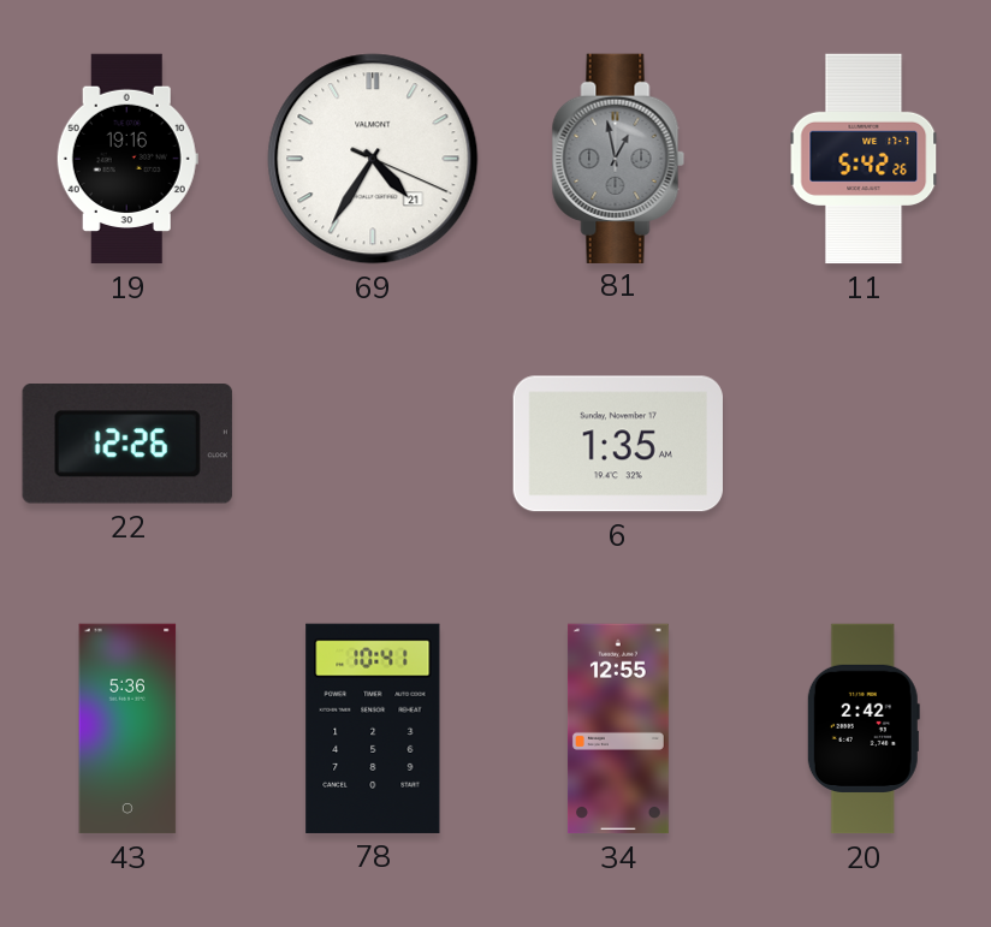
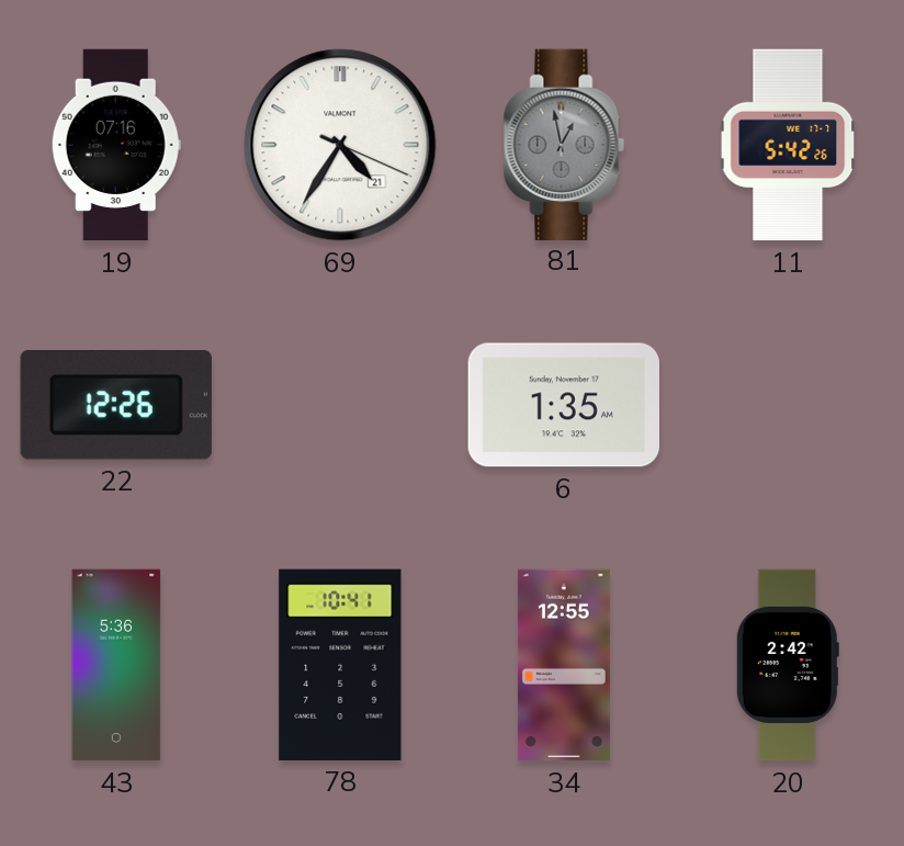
19: 19:16 -> 07:16 (116, 145)
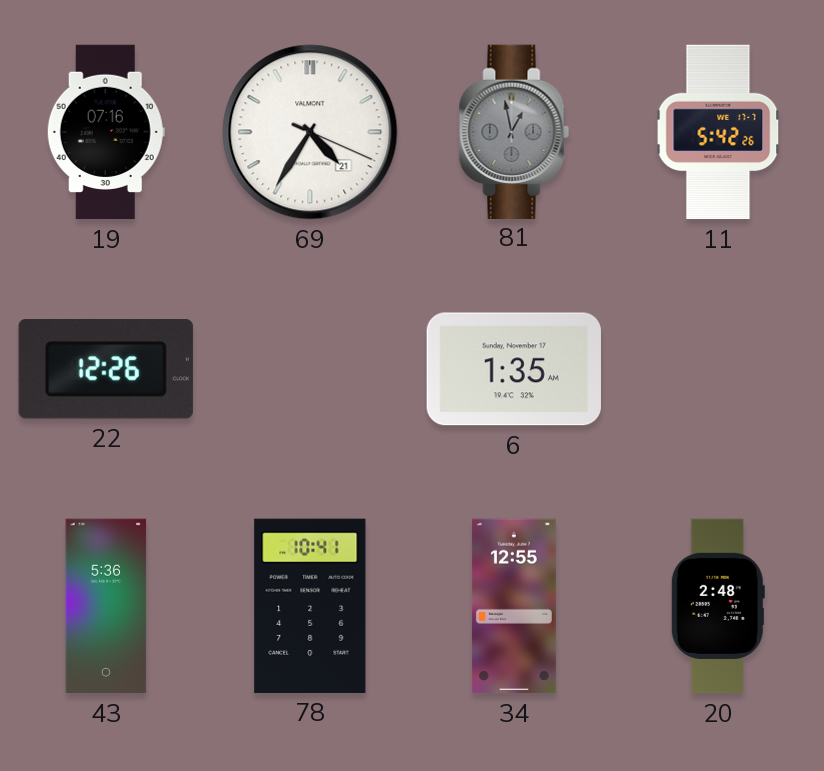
20: 2:42 -> 2:48 (718, 606)
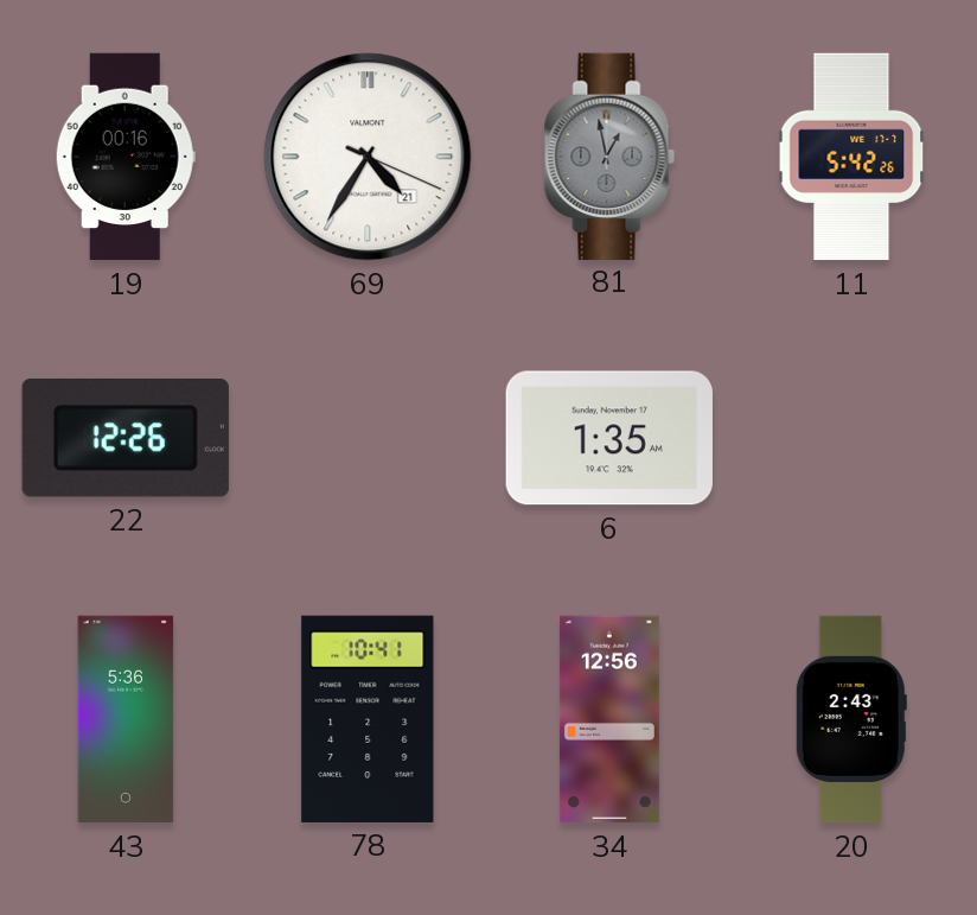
19: 07:16 -> 00:16 (126, 157)
34: 12:55 -> 12:56 (609, 719)
20: 2:48 -> 2:43 (851, 719)
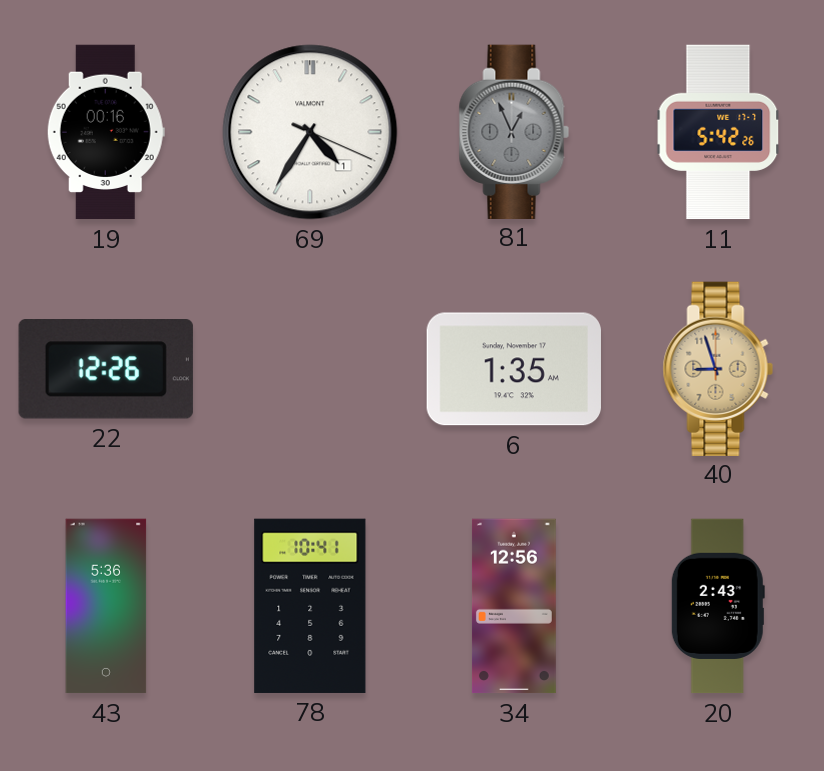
69 date: 21 -> 1 (310, 132)
81: 12:58 -> 12:56 (514, 131)
40: none -> 8:57 (718, 368)
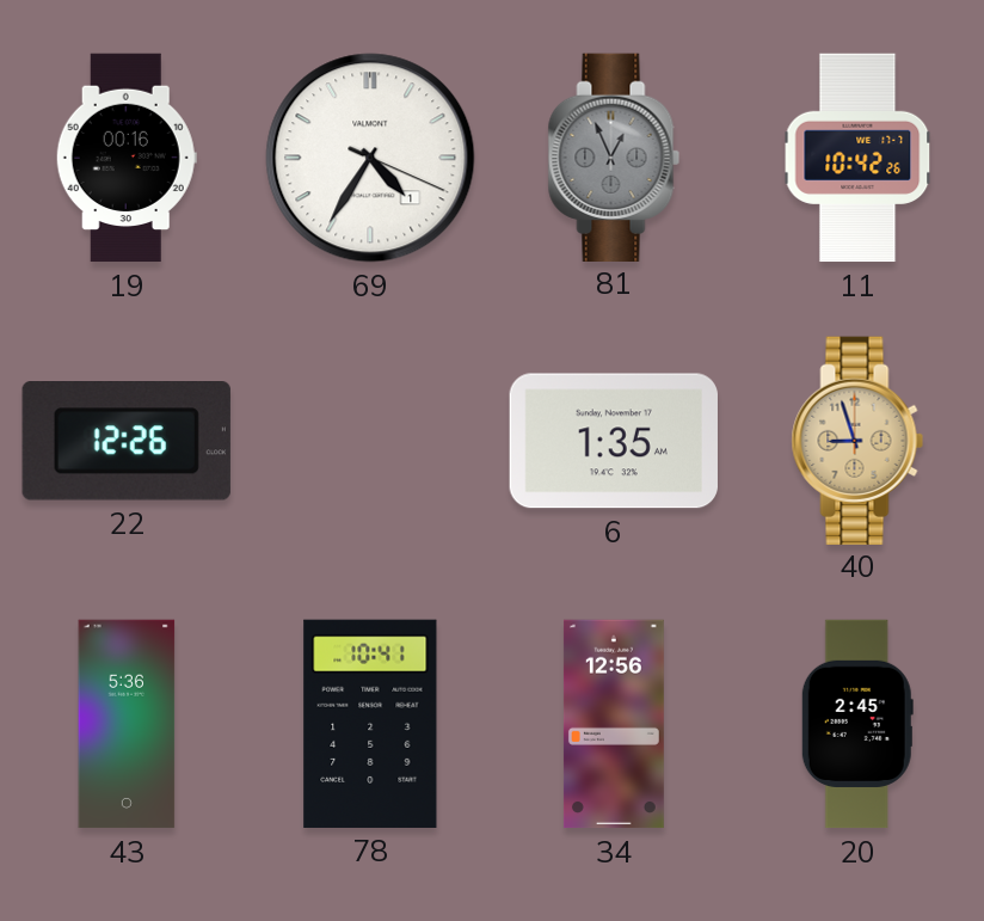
11: 5:42 -> 10:42 (857, 158)
20: 2:43 -> 2:45 (857, 724)
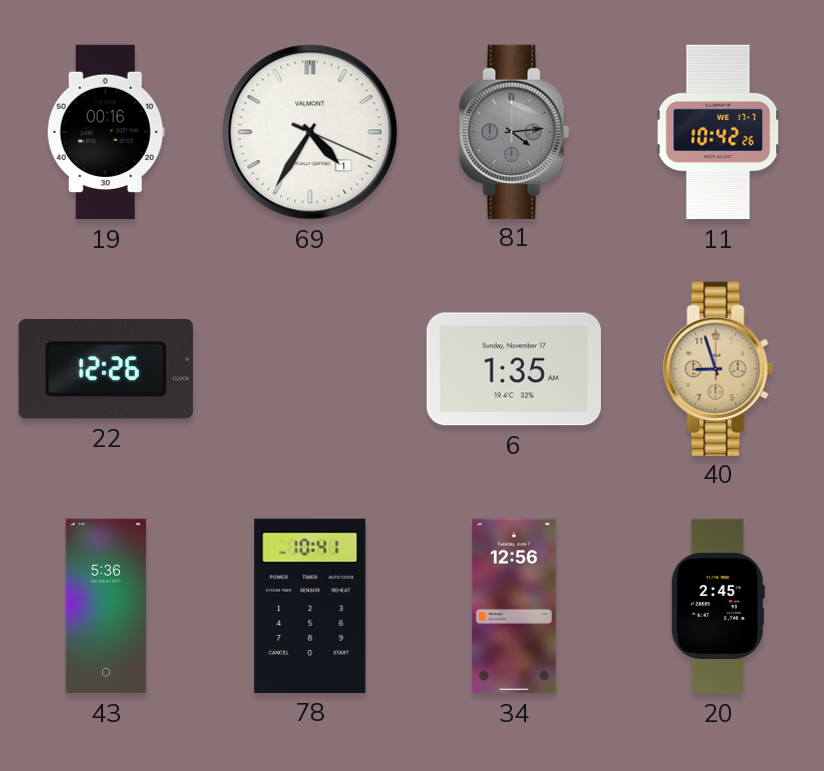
81: 12:56 -> 4:14 (514, 131)
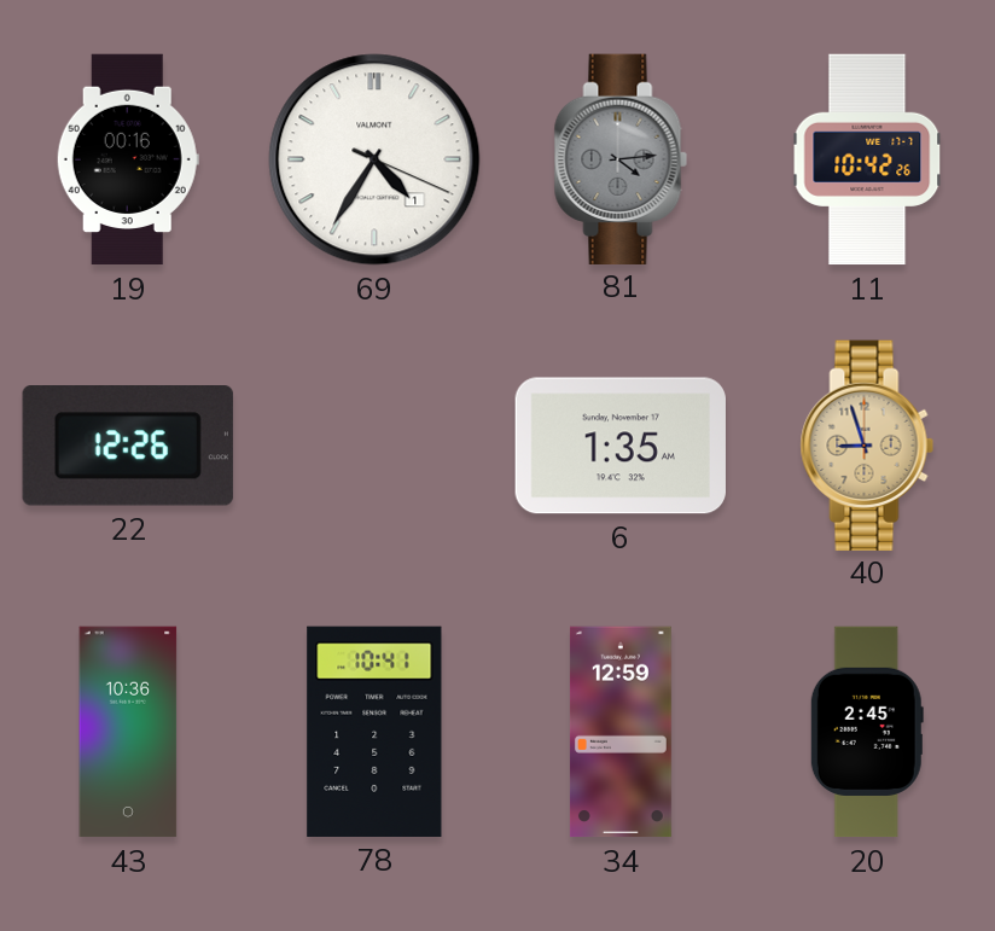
43: 5:36 -> 10:36 (128, 732)
34: 12:56 -> 12:59 (621, 732)
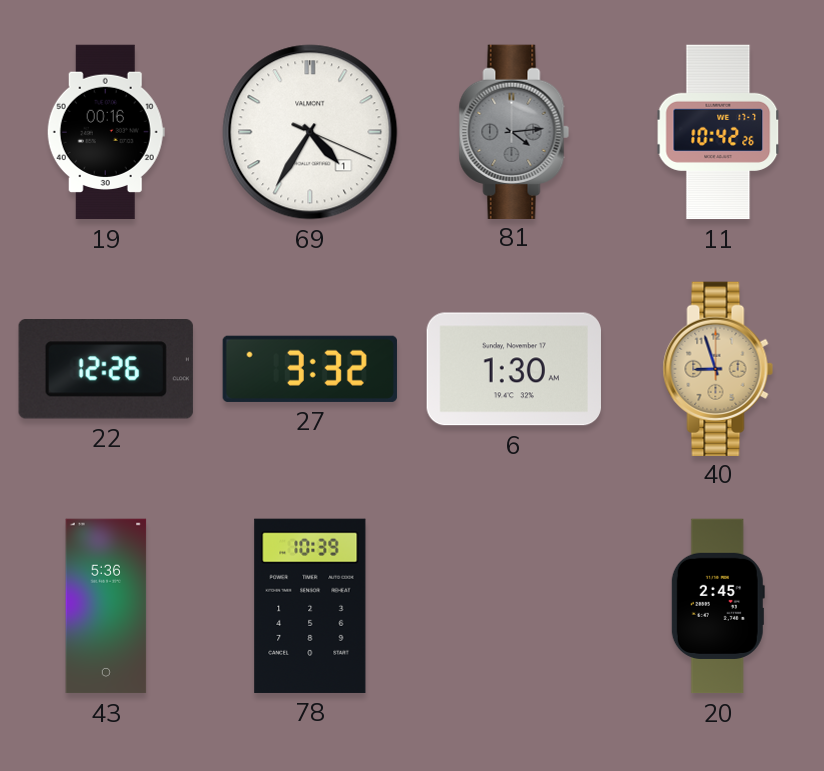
27: none -> 3:32 (310, 369)
6: 1:35 -> 1:30 (514, 369)
43: 10:36 -> 5:36 (106, 606)
78: 10:41 -> 10:39 (310, 606)
34: 12:59 -> none (621, 732)
